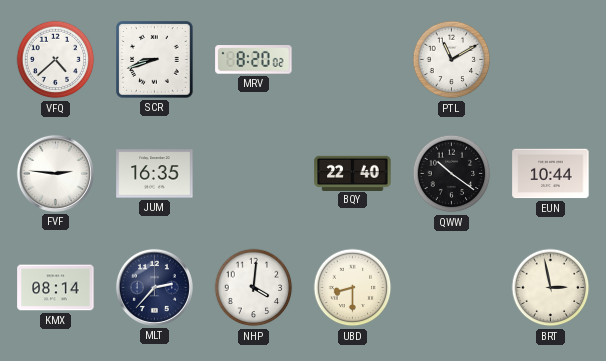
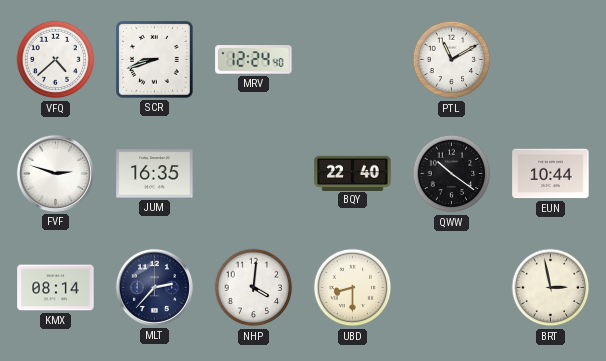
MRV: 8:20 -> 12:24 (254, 60)
FVF: 2:46 -> 2:48 (55, 173)
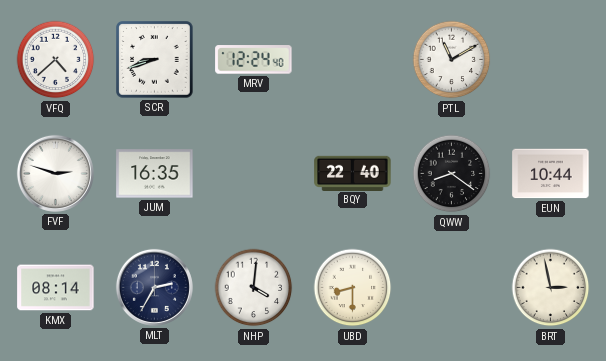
QWW: 10:21 -> 8:21 (452, 174)
MLT: 2:37 -> 2:35 (154, 287)
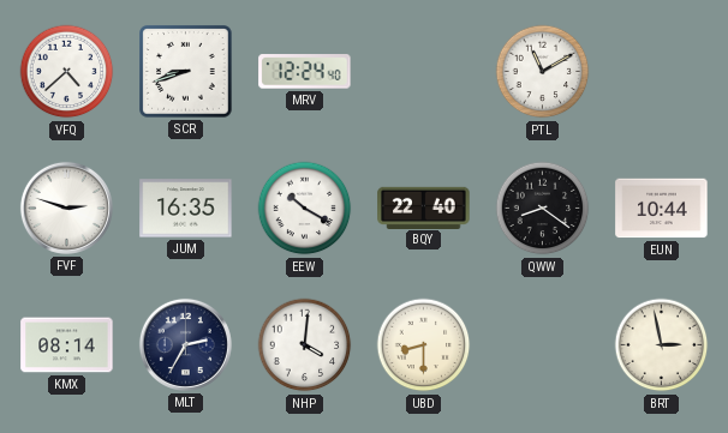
EEW: none -> 10:20 (305, 209)
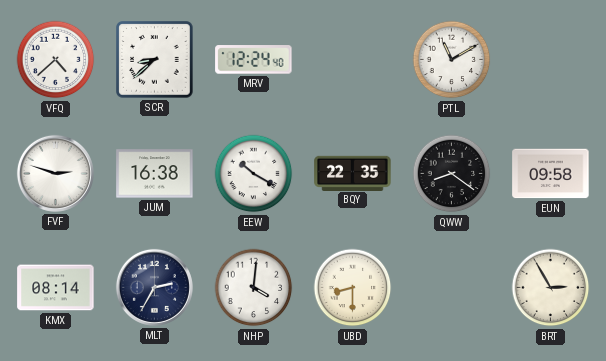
SCR: 8:42 -> 8:38 (155, 60)
JUM: 16:35 -> 16:38 (155, 174)
BQY: 22:40 -> 22:35 (353, 173)
EUN: 10:44 -> 09:58 (551, 174)
BRT: 2:58 -> 2:55 (551, 288)
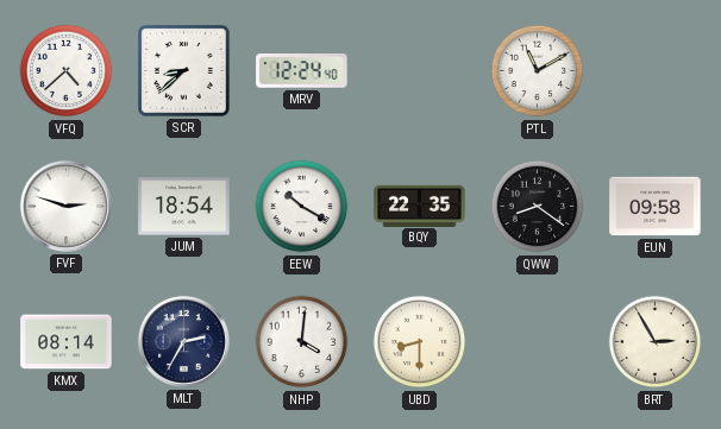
JUM: 16:38 -> 18:54 (184, 207)
